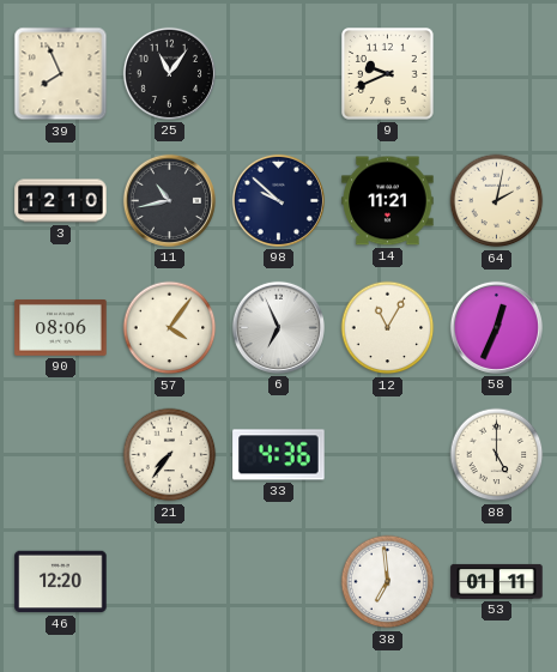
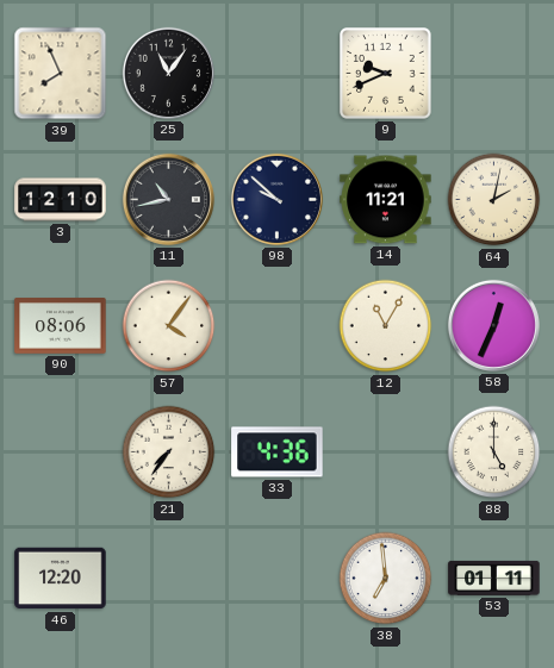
6: 6:56 -> none (278, 327)
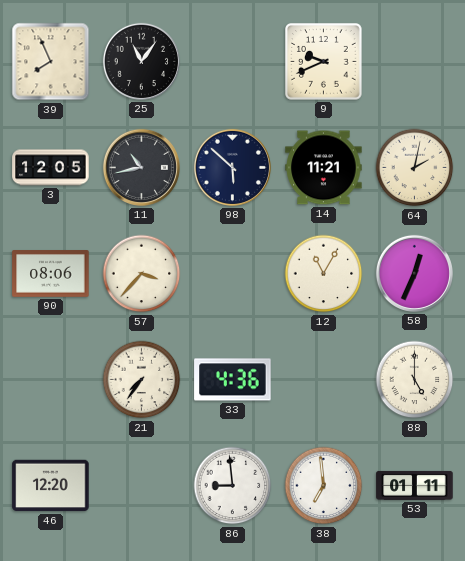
3: 12:10 -> 12:05 (51, 168)
98: 9:52 -> 5:52 (232, 167)
57: 4:06 -> 3:37 (142, 274)
86: none -> 8:59 (233, 486)
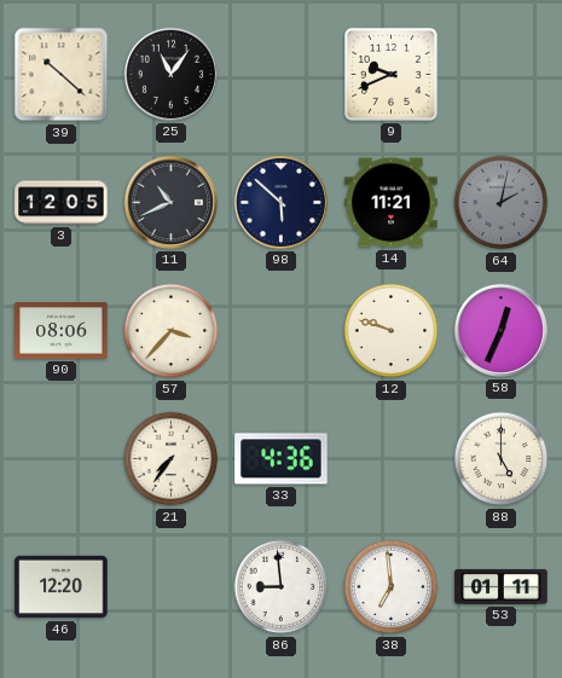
39: 7:56 -> 10:22 (62, 75)
11: 10:43 -> 10:41 (170, 202)
64 dial: cream -> grey (502, 203)
12: 11:05 -> 9:48 (392, 331)
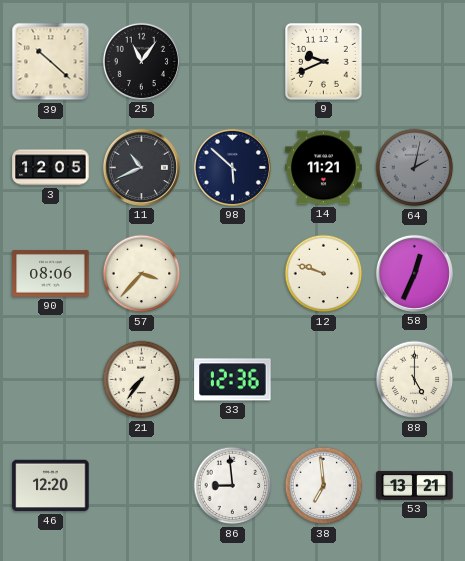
33: 4:36 -> 12:36 (233, 380)
53: 01:11 -> 13:21 (415, 485)
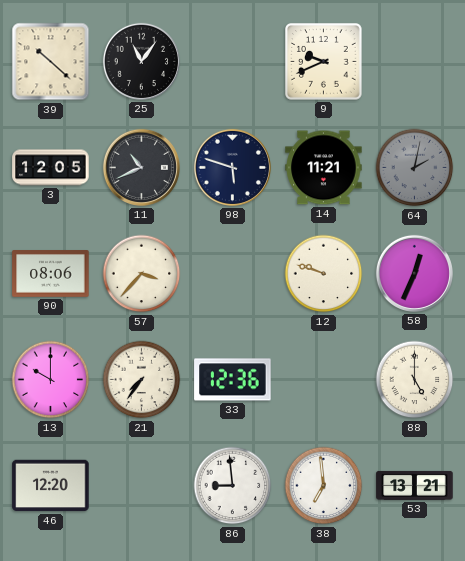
98: 5:52 -> 5:48 (232, 167)
13: none -> 10:00 (51, 380)
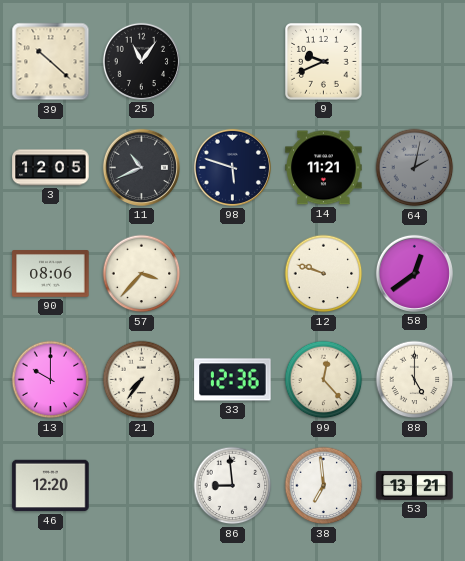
58: 12:34 -> 12:39 (414, 273)
99: none -> 12:23 (324, 380)
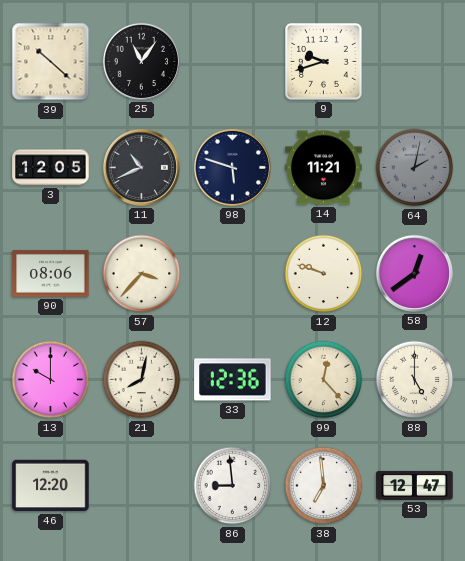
9: 9:41 -> 9:42 (324, 62)
21: 7:36 -> 8:02 (142, 380)
53: 13:21 -> 12:47 (415, 485)
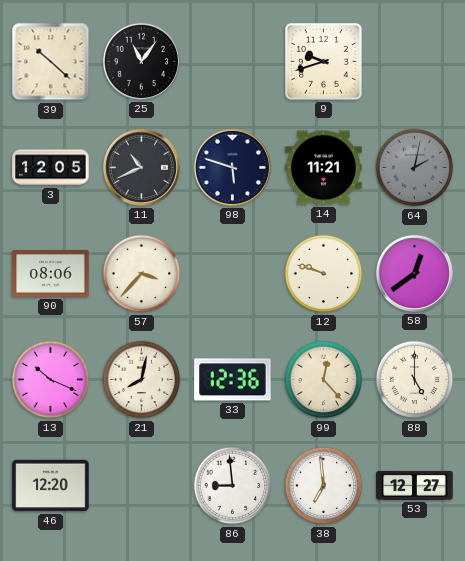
13: 10:00 -> 10:19 (51, 380)
53: 12:47 -> 12:27 (415, 485)
